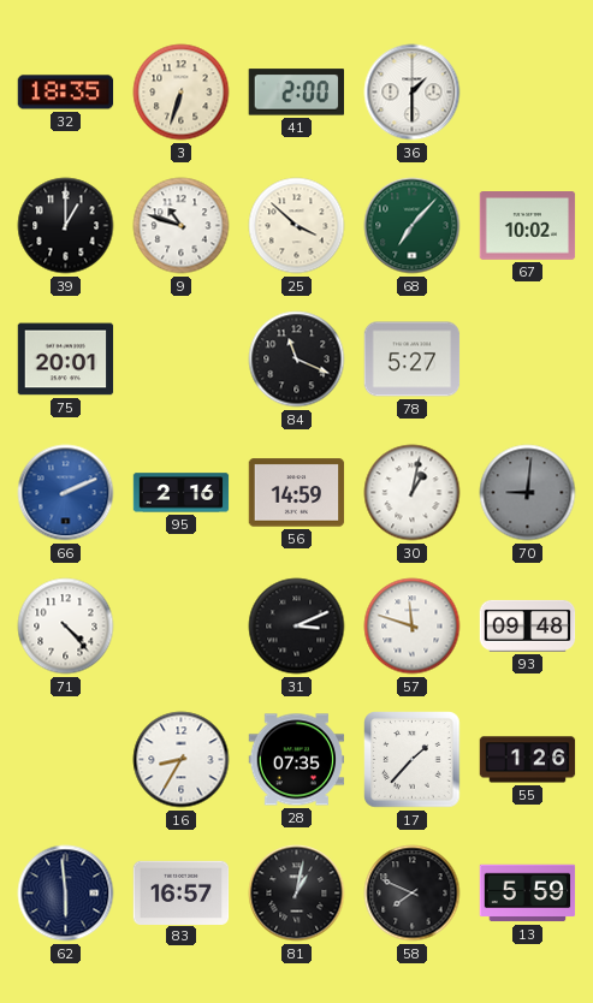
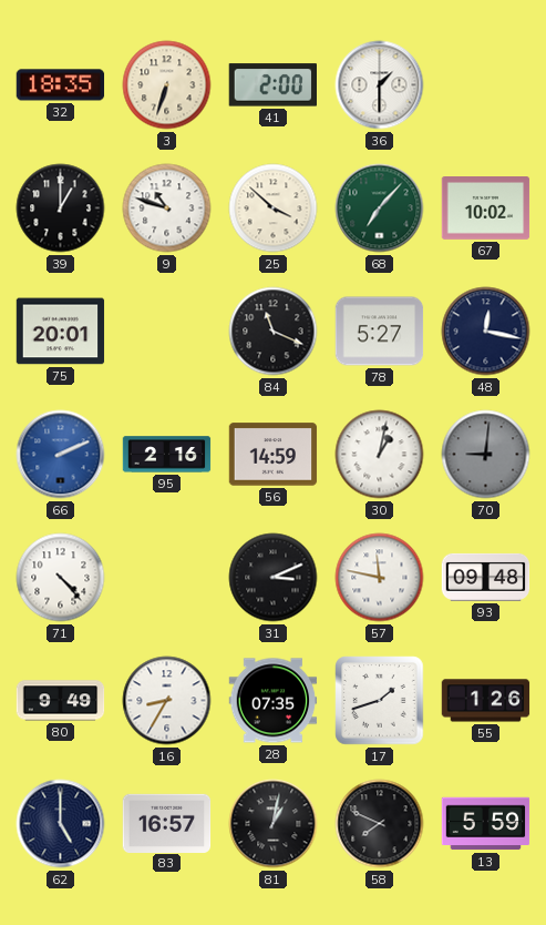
48: none -> 12:17 (486, 332)
57: 11:48 -> 11:47 (380, 578)
80: none -> 9:49 (61, 701)
17: 1:37 -> 1:42 (380, 701)
62: 5:59 -> 5:00 (61, 824)
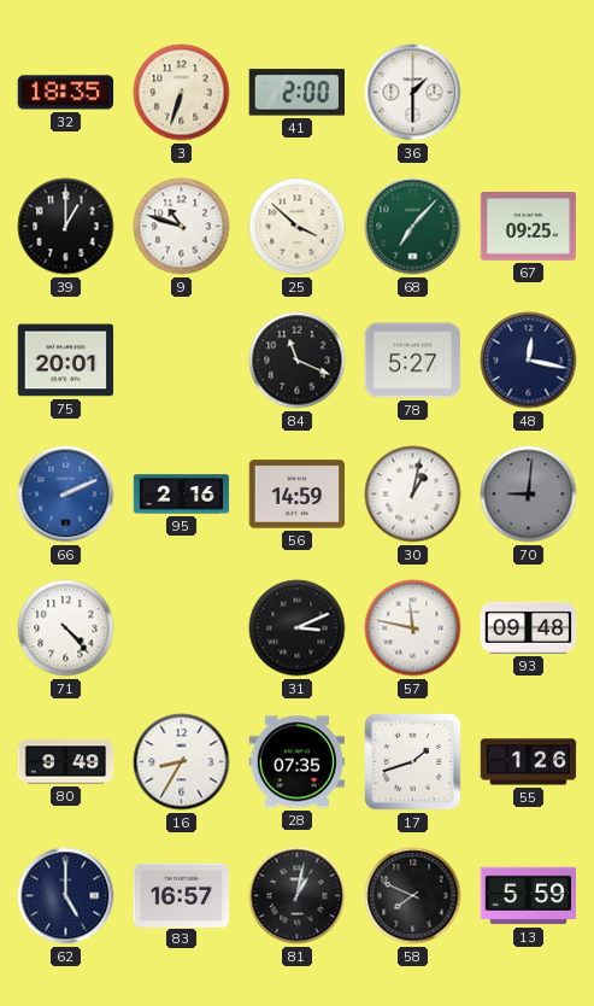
67: 10:02 -> 09:25 (529, 227)
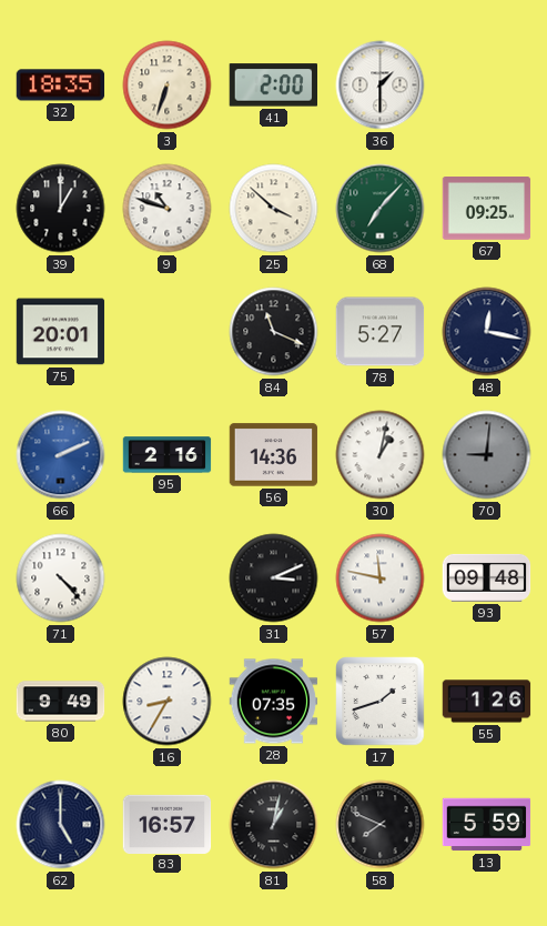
56: 14:59 -> 14:36 (274, 455)
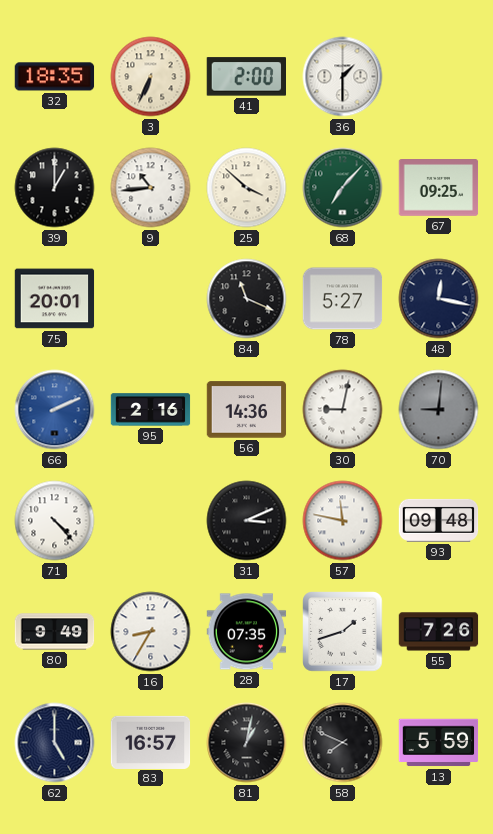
3: 6:33 -> 6:34 (151, 77)
9: 10:48 -> 10:44 (151, 188)
30: 1:02 -> 9:02 (343, 410)
55: 1:26 -> 7:26 (439, 632)
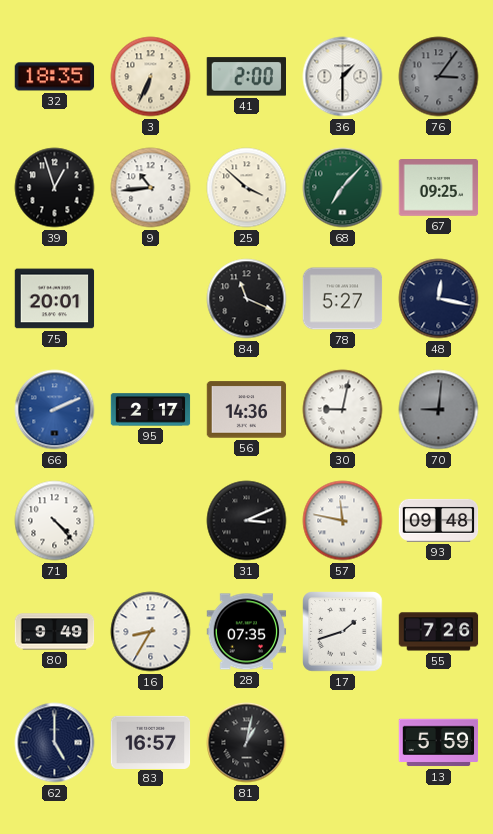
76: none -> 3:06 (439, 77)
39: 1:00 -> 12:57 (55, 188)
95: 2:16 -> 2:17 (151, 410)
58: 7:49 -> none (343, 743)
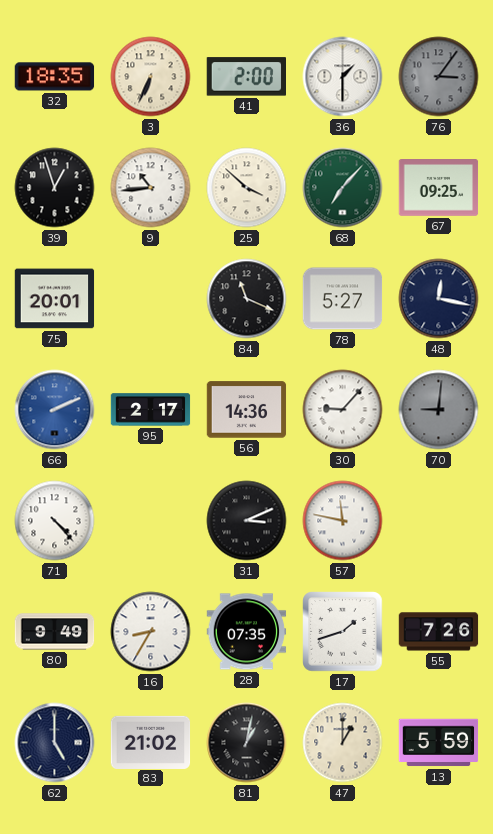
30: 9:02 -> 9:07 (343, 410)
93: 09:48 -> none (439, 520)
83: 16:57 -> 21:02 (151, 742)
47: none -> 1:00 (343, 743)
